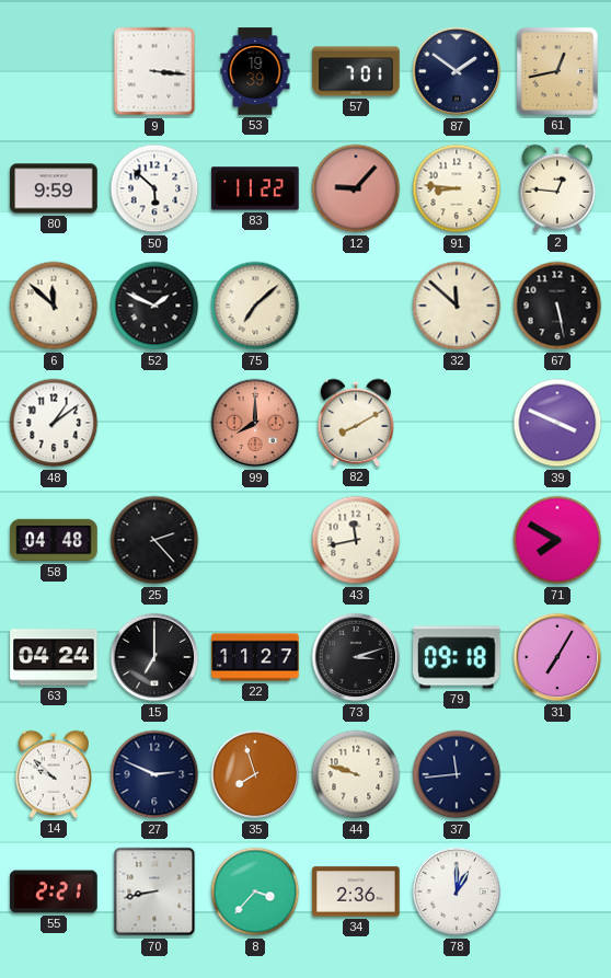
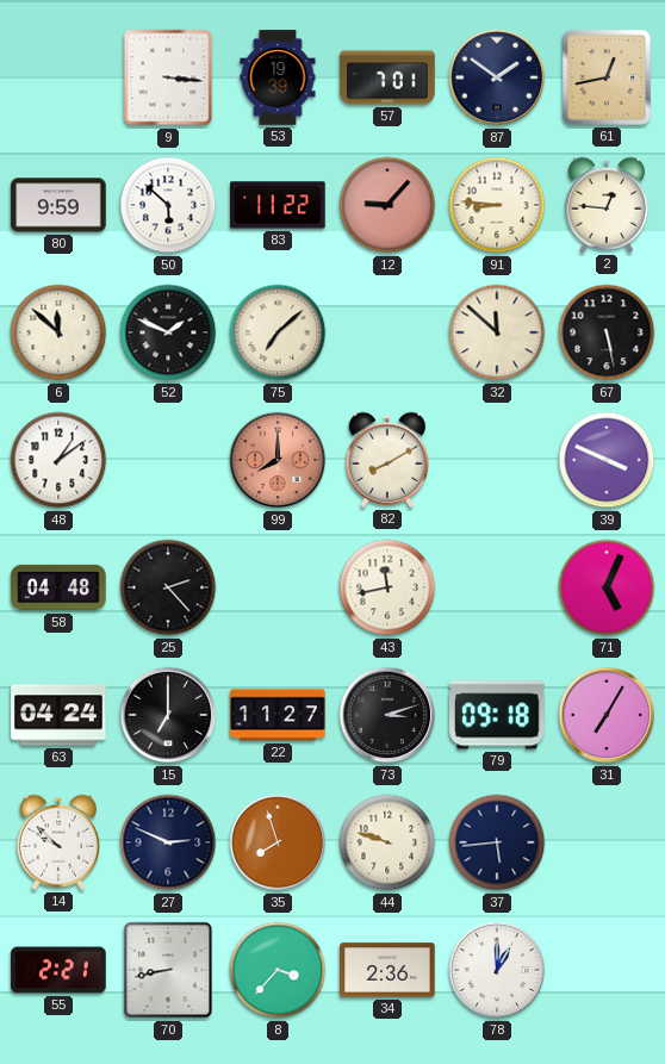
71: 7:50 -> 5:04 (607, 587)
37: 11:44 -> 5:44 (497, 842)
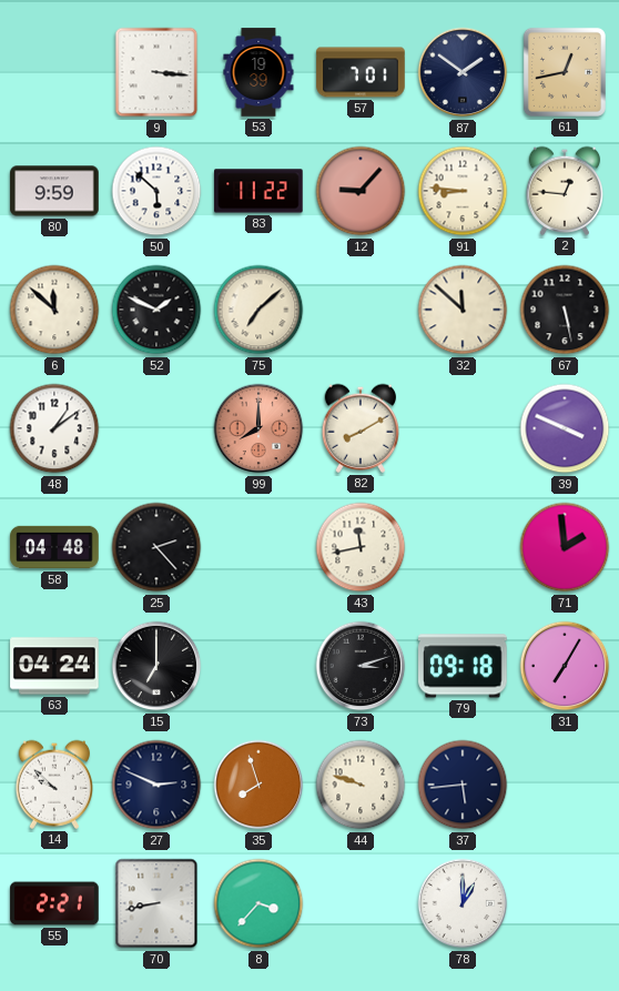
71: 5:04 -> 1:59 (565, 547)
22: 11:27 -> none (278, 715)
34: 2:36 -> none (387, 970)
